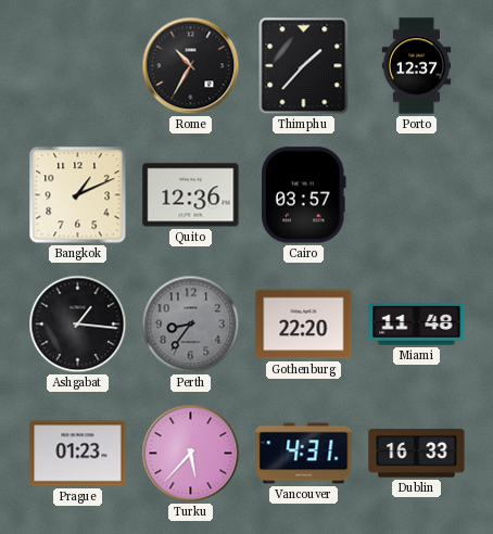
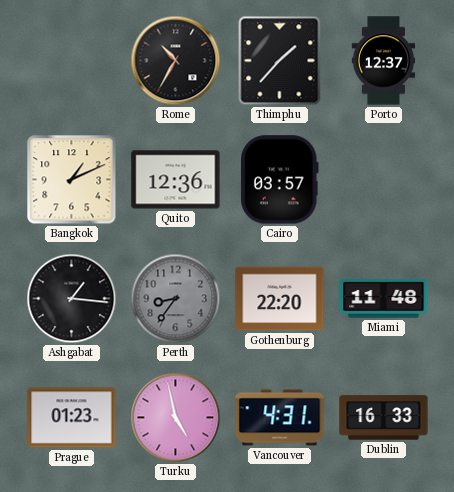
Turku: 5:37 -> 4:58 (176, 418)
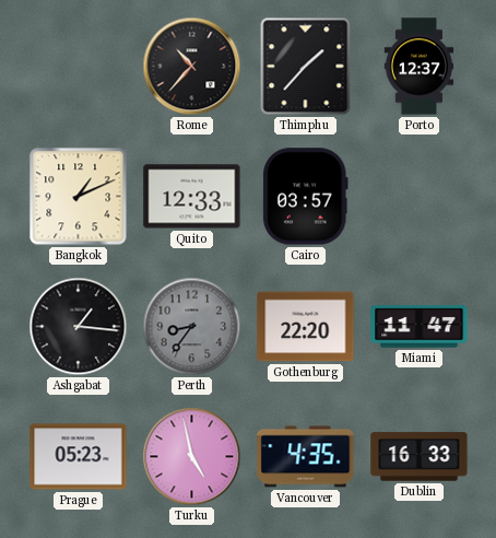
Rome: 10:35 -> 10:37 (192, 67)
Quito: 12:36 -> 12:33 (192, 197)
Miami: 11:48 -> 11:47 (420, 327)
Prague: 01:23 -> 05:23 (79, 457)
Vancouver: 4:31 -> 4:35 (306, 457)
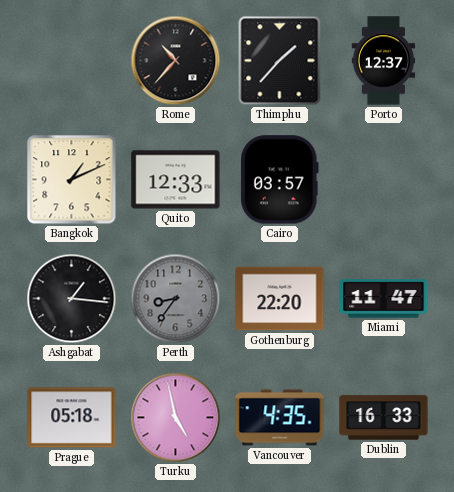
Prague: 05:23 -> 05:18 (72, 418)
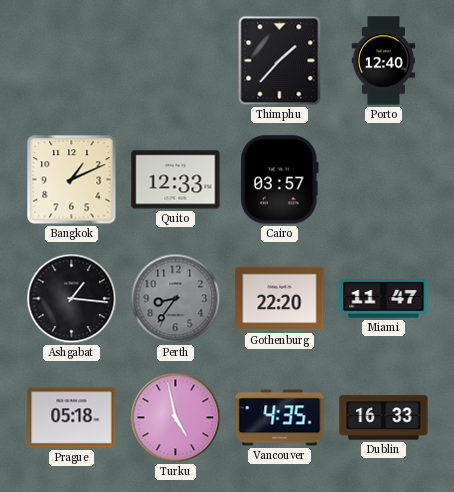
Rome: 10:37 -> none (176, 61)
Porto: 12:37 -> 12:40 (384, 61)
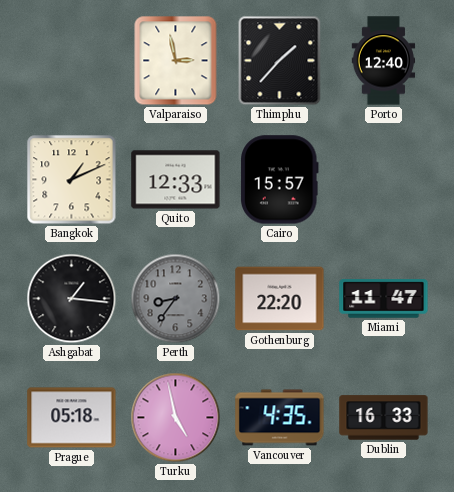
Valparaiso: none -> 2:58 (176, 61)
Cairo: 03:57 -> 15:57 (280, 180)
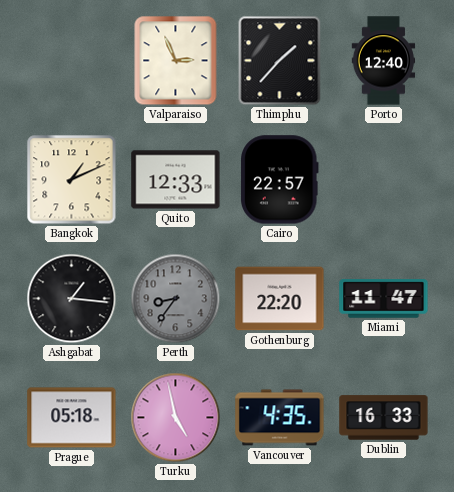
Valparaiso: 2:58 -> 2:56 (176, 61)
Cairo: 15:57 -> 22:57 (280, 180)
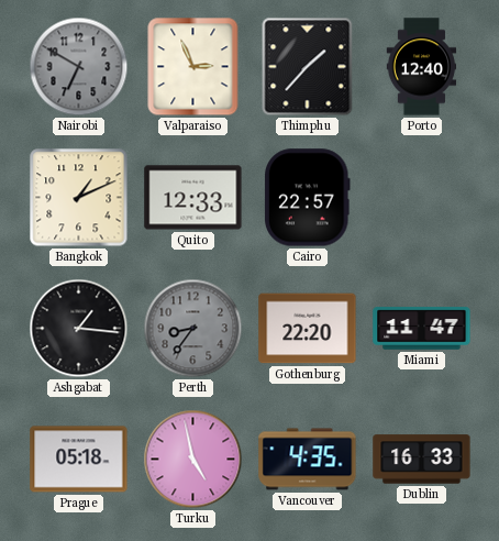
Nairobi: none -> 6:50 (79, 67)
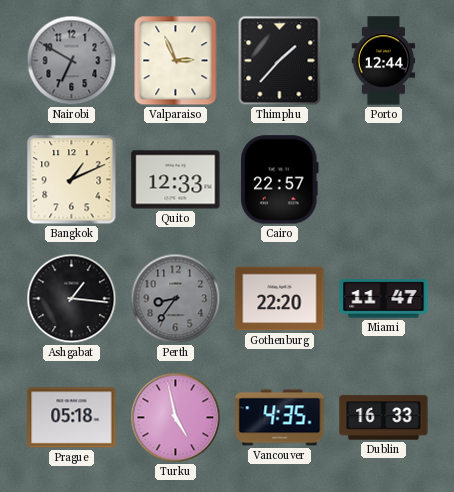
Porto: 12:40 -> 12:44 (384, 61)
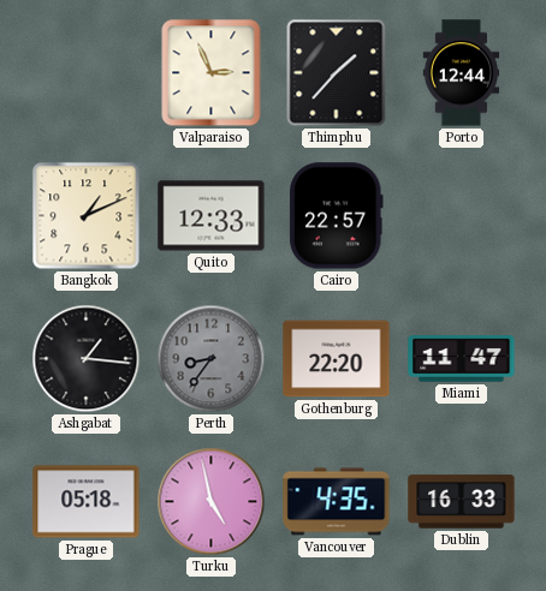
Nairobi: 6:50 -> none (72, 61)
